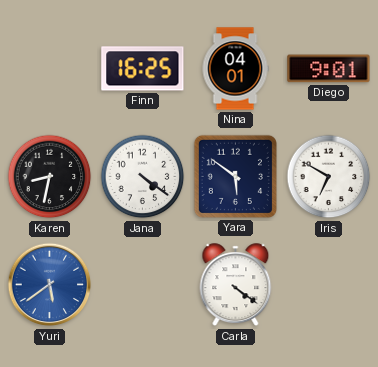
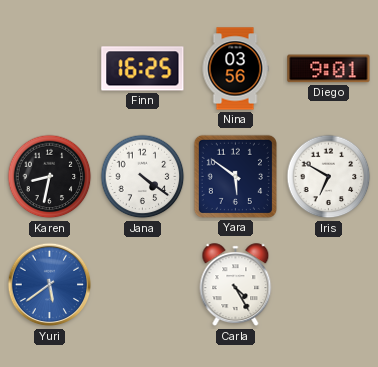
Nina: 04:01 -> 03:56 (235, 69)
Carla: 4:21 -> 4:25 (236, 285)
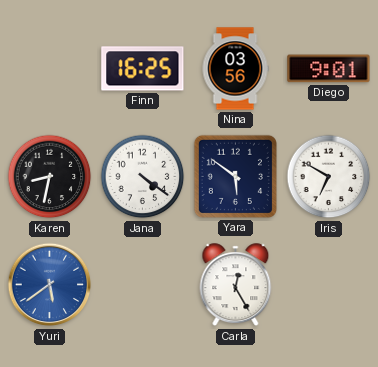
Carla: 4:25 -> 12:25 (236, 285)
